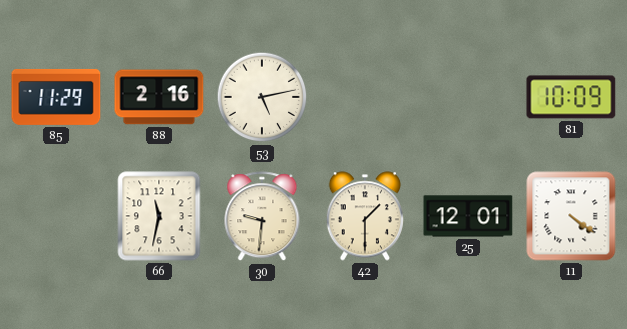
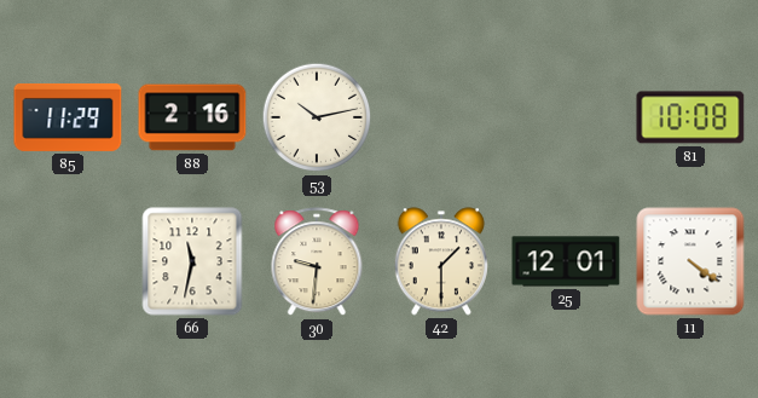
53: 5:13 -> 10:13 (317, 117)
81: 10:09 -> 10:08 (690, 117)
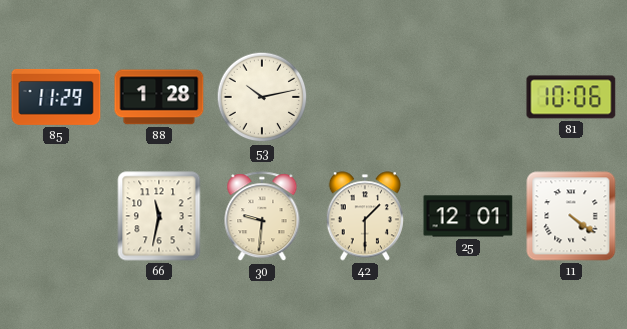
88: 2:16 -> 1:28 (159, 97)
81: 10:08 -> 10:06 (571, 97)
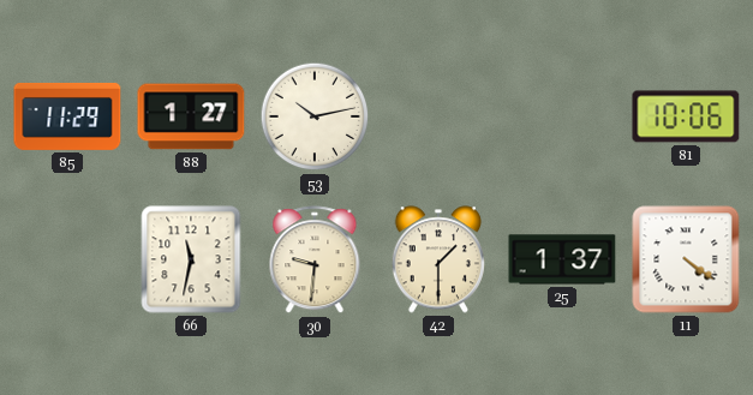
88: 1:28 -> 1:27 (191, 116)
25: 12:01 -> 1:37 (562, 259)
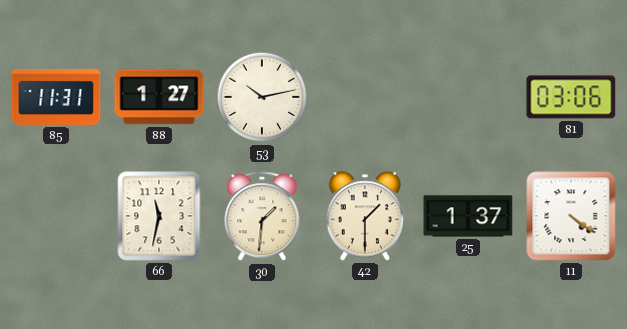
85: 11:29 -> 11:31 (56, 97)
81: 10:06 -> 03:06 (571, 97)
30: 9:31 -> 1:31 (262, 217)
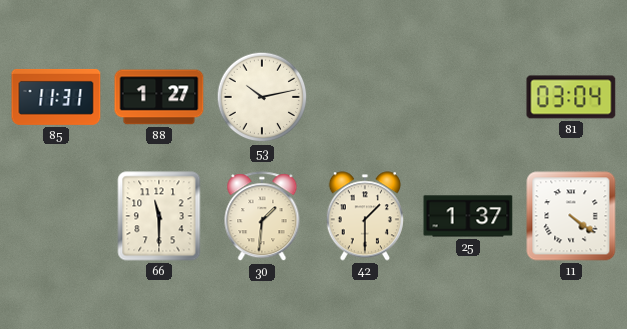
81: 03:06 -> 03:04 (571, 97)
66: 11:32 -> 11:30 (159, 216)
